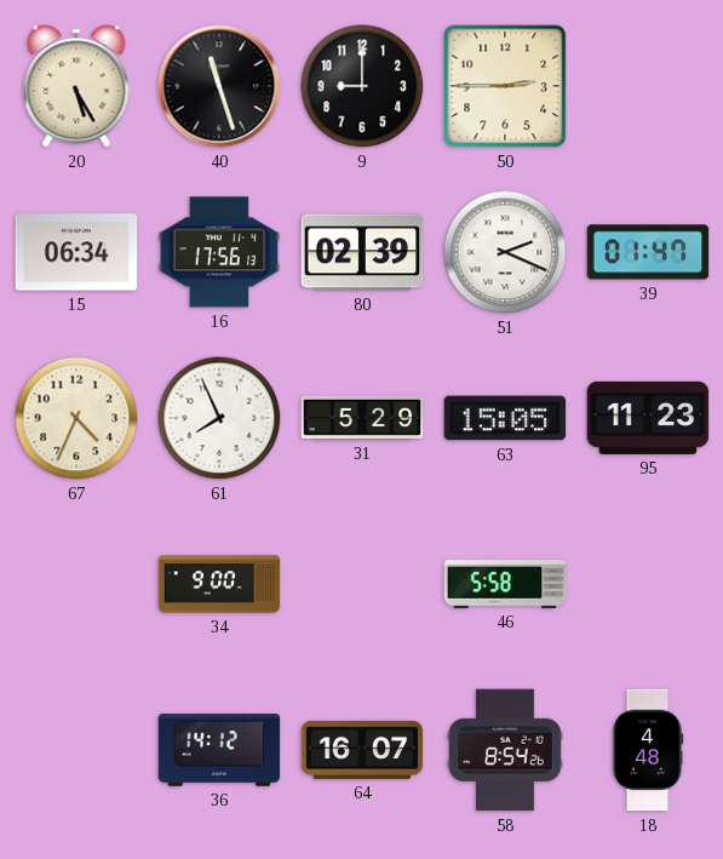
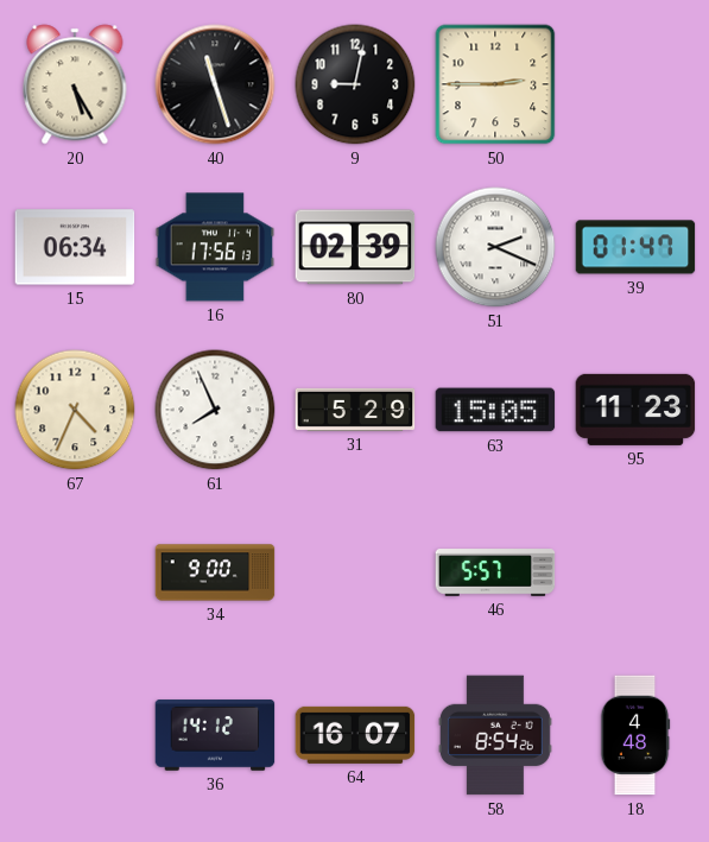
9: 9:00 -> 9:02 (355, 84)
46: 5:58 -> 5:57 (495, 572)
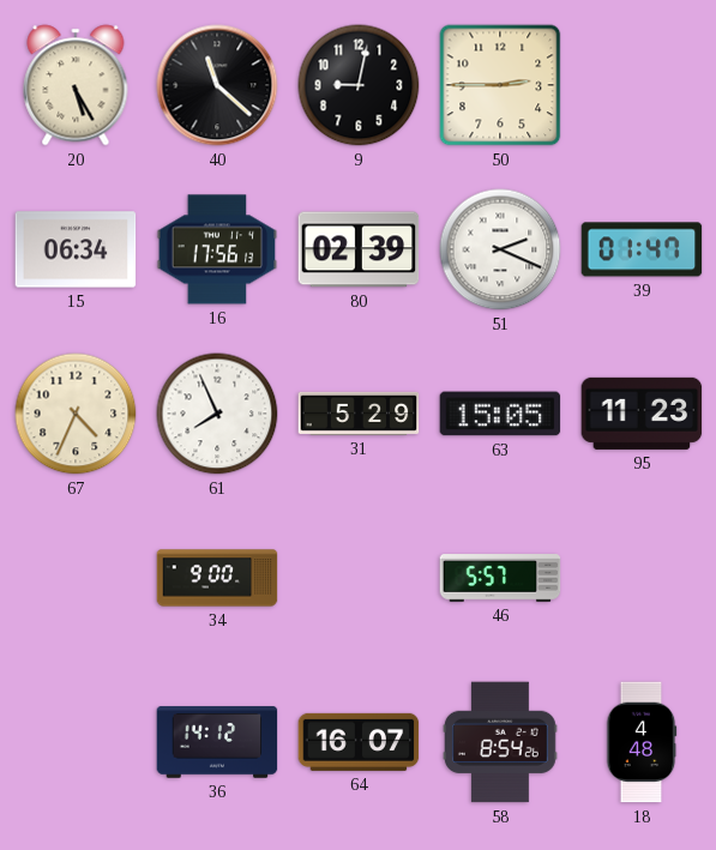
40: 11:27 -> 11:22 (217, 85)
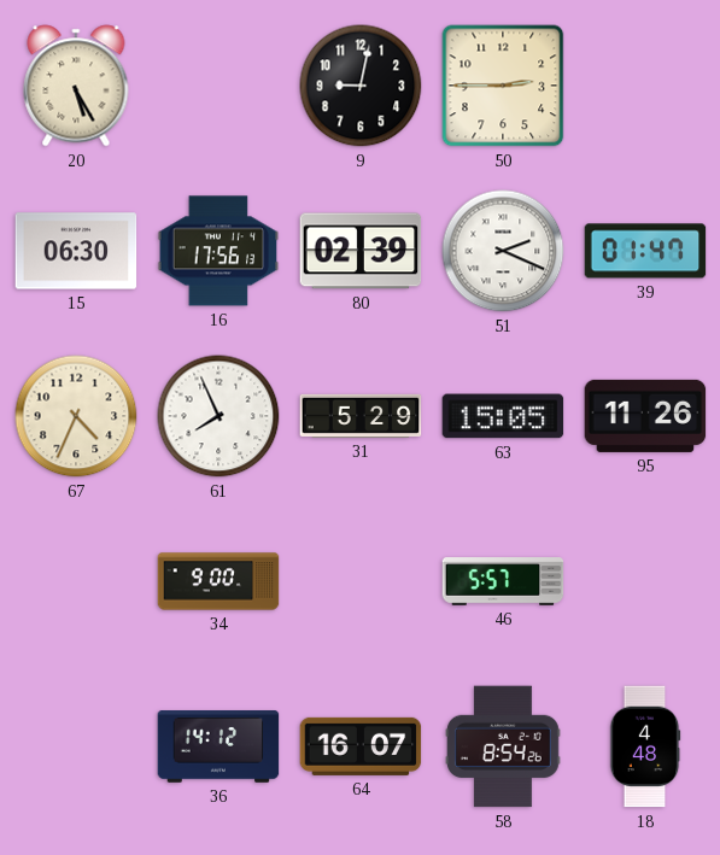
40: 11:22 -> none (217, 85)
15: 06:34 -> 06:30 (76, 251)
95: 11:23 -> 11:26 (645, 416)
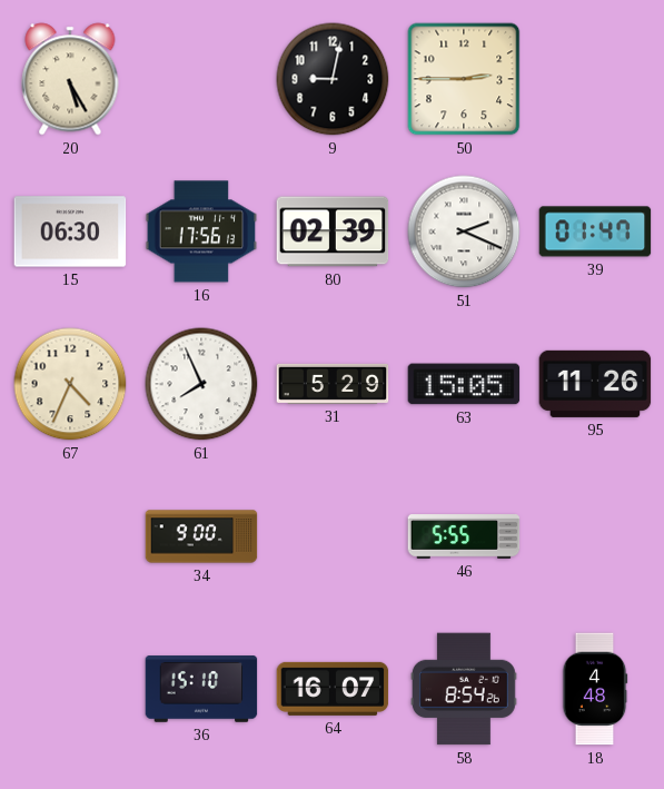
46: 5:57 -> 5:55 (464, 536)
36: 14:12 -> 15:10 (201, 689)
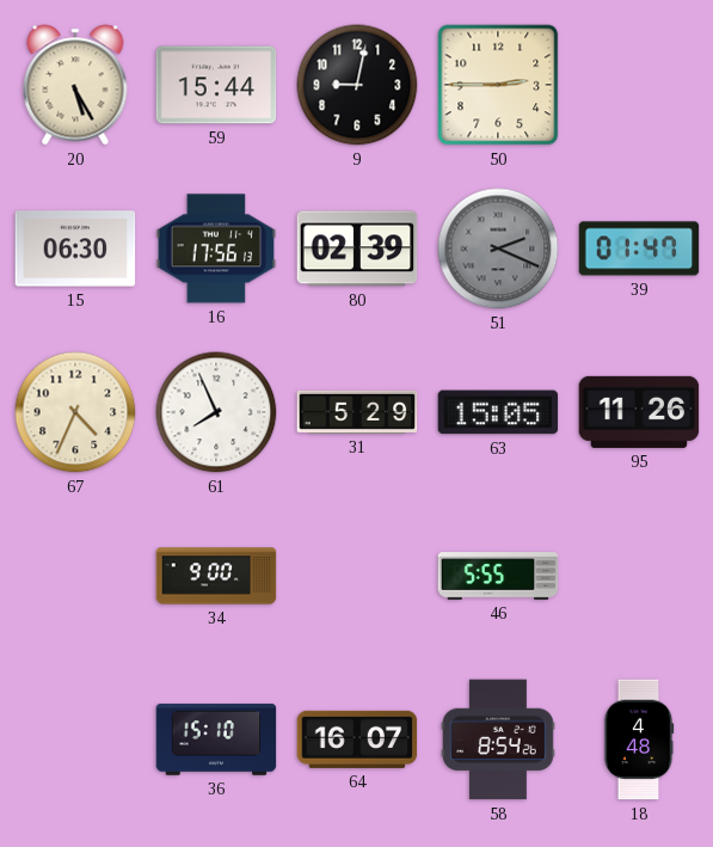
59: none -> 15:44 (216, 85)
51 dial: white -> grey (498, 248)
